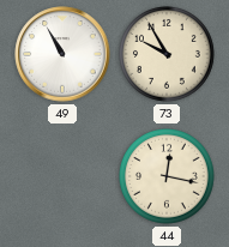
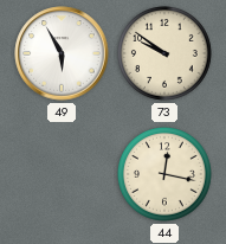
49: 10:55 -> 5:55 (62, 53)
73: 9:55 -> 9:51 (166, 54)
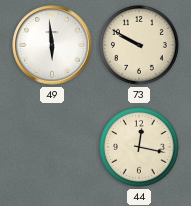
49: 5:55 -> 5:59 (52, 45)
73: 9:51 -> 9:50 (140, 46)
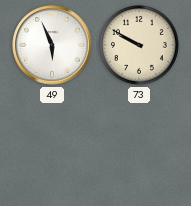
49: 5:59 -> 5:56 (52, 45)
44: 12:17 -> none (140, 148)
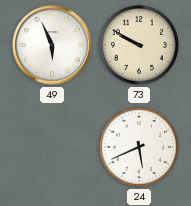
24: none -> 5:41 (140, 148)
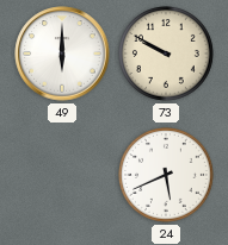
49: 5:56 -> 6:00 (62, 54)
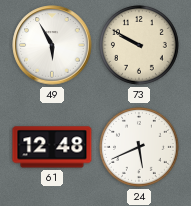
49: 6:00 -> 5:55 (52, 45)
61: none -> 12:48 (52, 147)
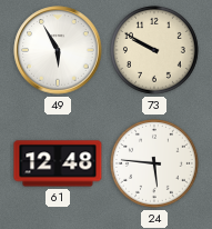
24: 5:41 -> 5:46 (155, 165)
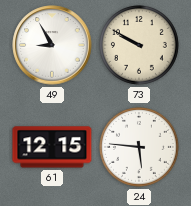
49: 5:55 -> 8:55 (52, 45)
61: 12:48 -> 12:15 (52, 147)
